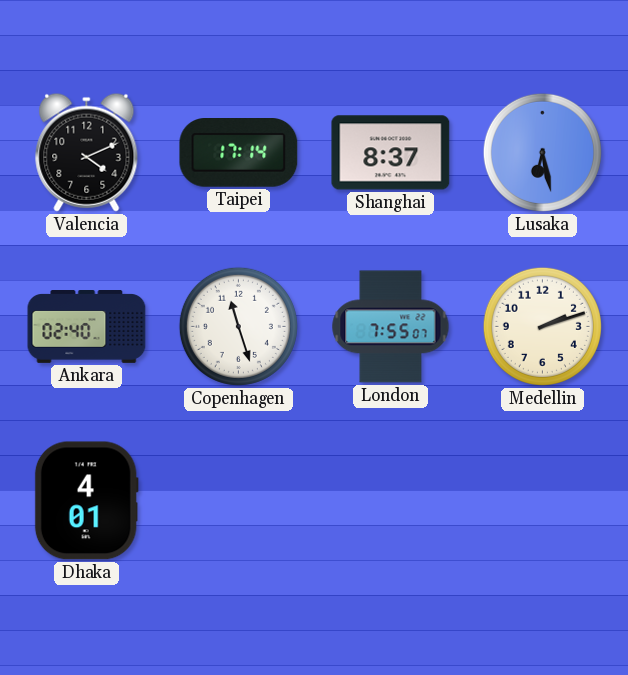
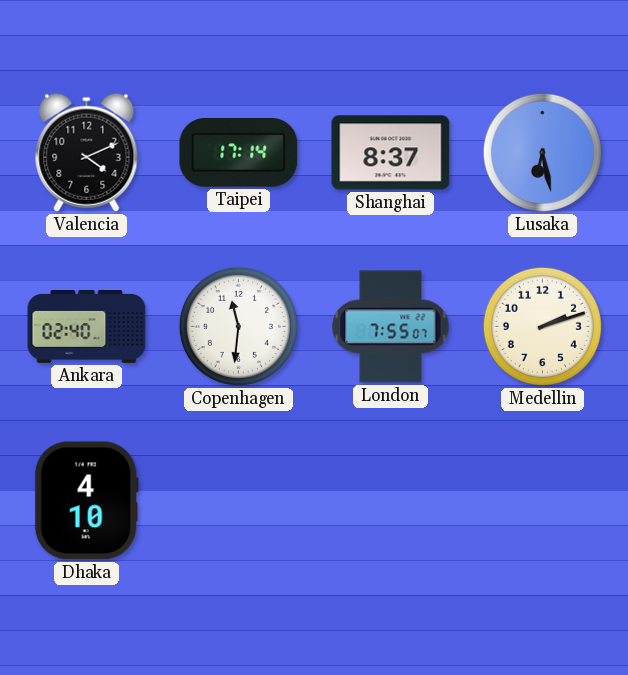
Copenhagen: 11:27 -> 11:31 (238, 326)
Dhaka: 4:01 -> 4:10 (86, 501)
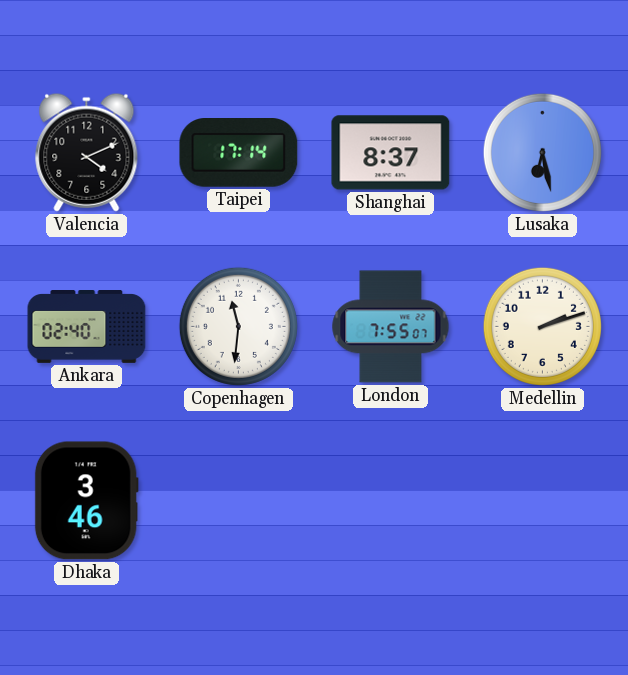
Dhaka: 4:10 -> 3:46 (86, 501)
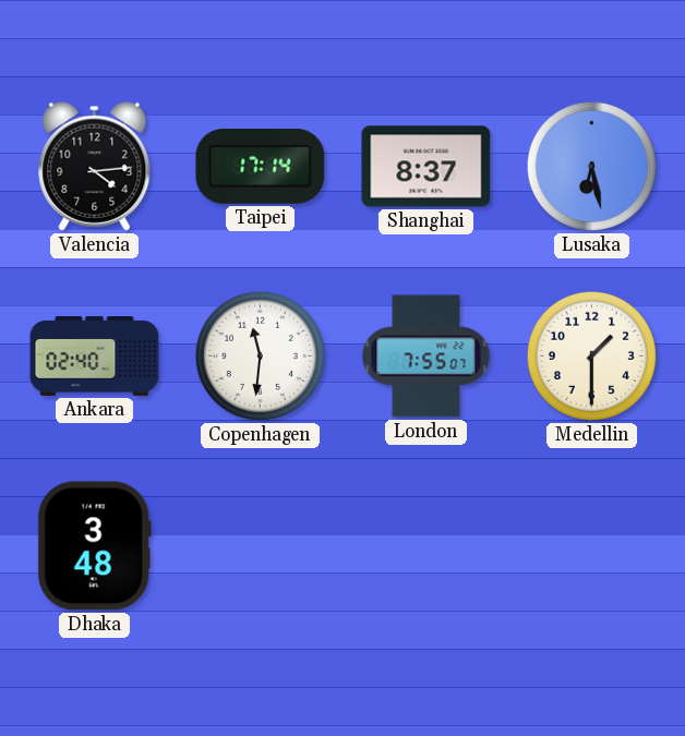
Valencia: 4:11 -> 4:14 (95, 166)
Medellin: 2:12 -> 1:30 (591, 355)
Dhaka: 3:46 -> 3:48 (94, 546)
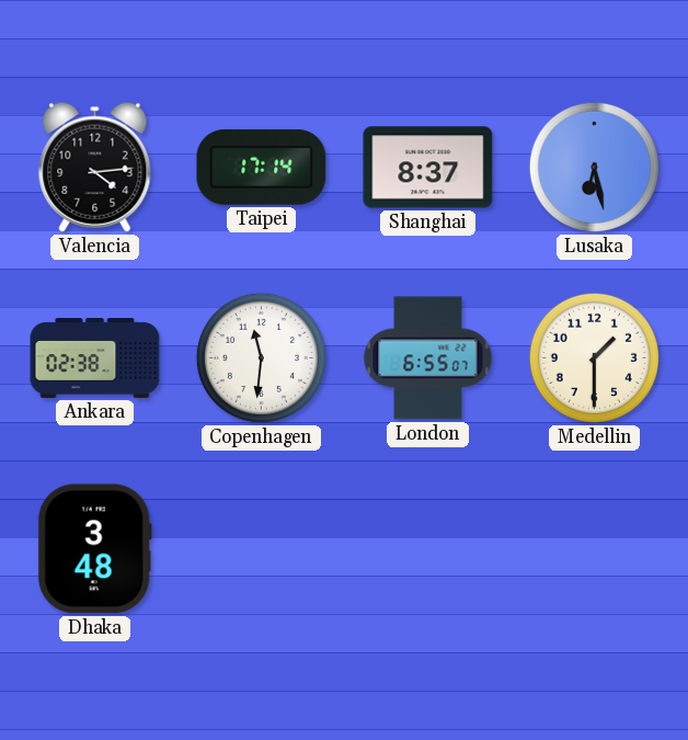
Ankara: 02:40 -> 02:38 (95, 358)
London: 7:55 -> 6:55 (428, 358)
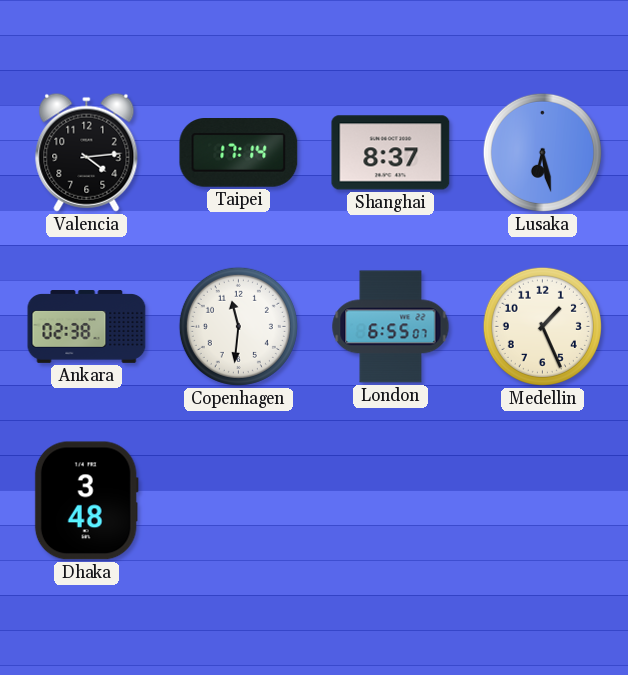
Medellin: 1:30 -> 1:26 (542, 326)
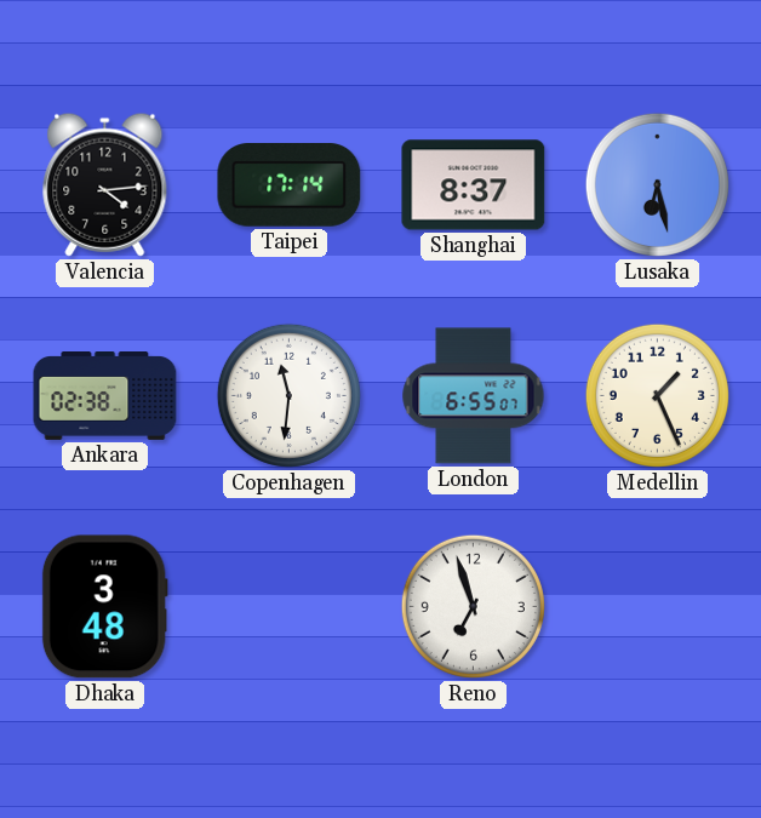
Reno: none -> 6:57 (473, 606)
